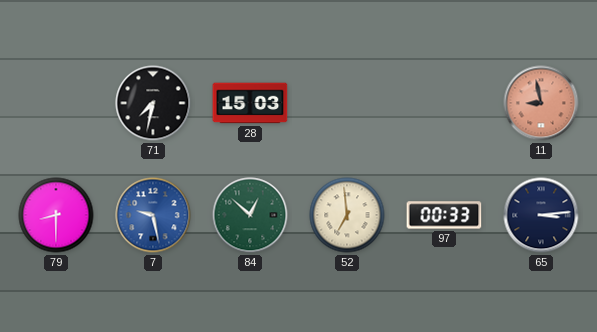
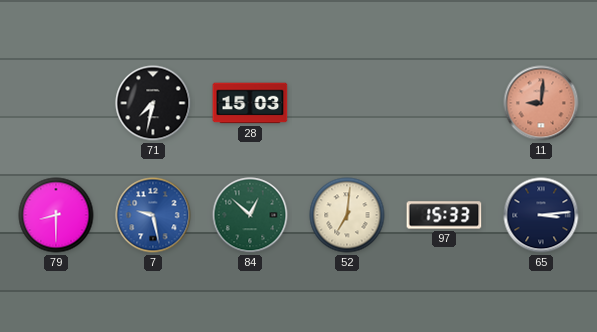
11: 8:58 -> 9:01 (541, 103)
52: 6:59 -> 7:01 (347, 215)
97: 00:33 -> 15:33 (444, 215)
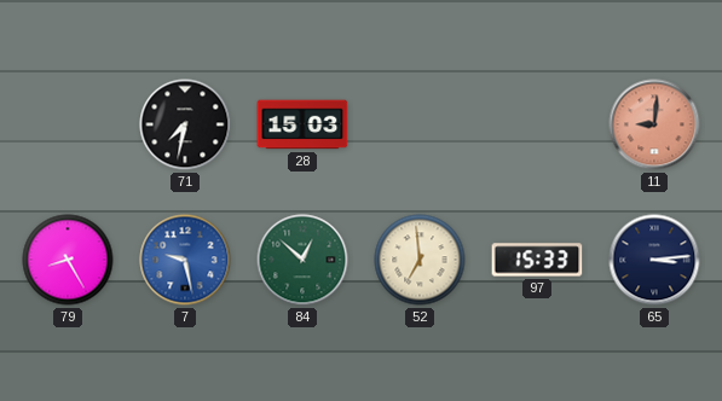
79: 8:30 -> 8:25 (68, 260)
52: 7:01 -> 6:59 (420, 260)
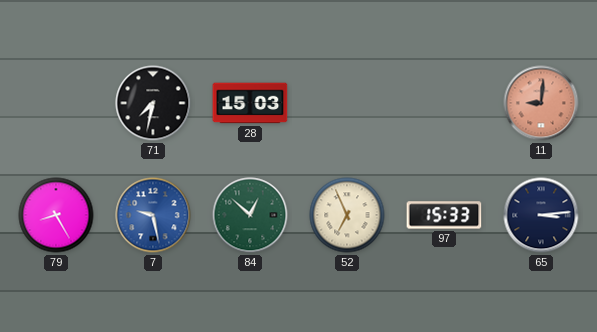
52: 6:59 -> 6:56 (347, 215)
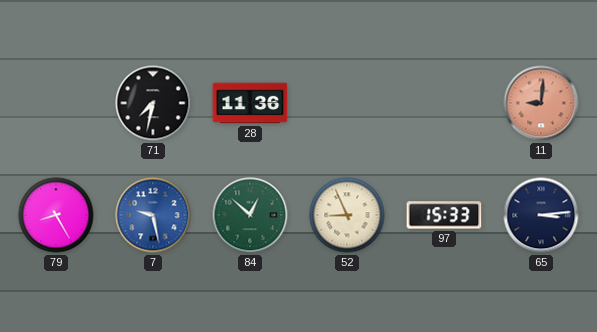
28: 15:03 -> 11:36 (250, 103)
52: 6:56 -> 8:56 (347, 215)
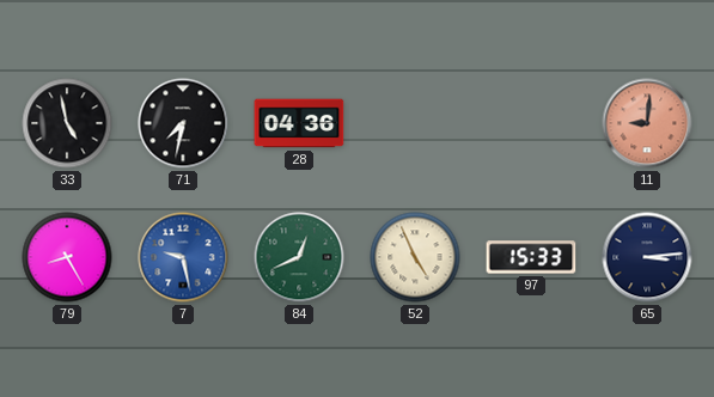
33: none -> 4:58 (67, 123)
28: 11:36 -> 04:36 (299, 123)
84: 12:52 -> 12:41 (299, 257)
52: 8:56 -> 4:56 (415, 257)
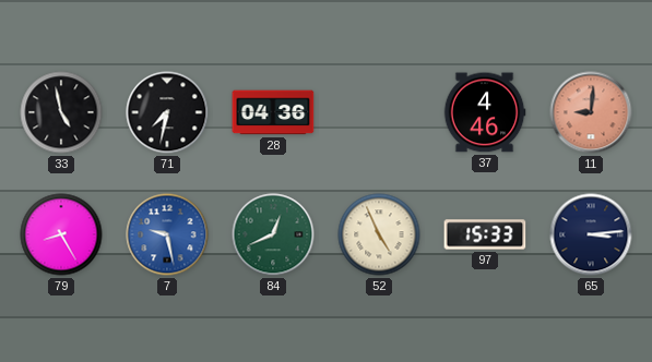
37: none -> 4:46 (485, 112)
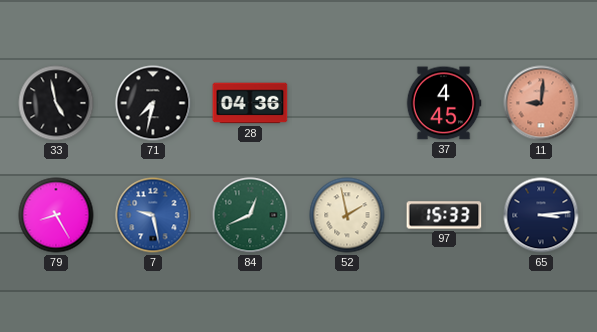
37: 4:46 -> 4:45 (444, 103)
52: 4:56 -> 1:58 (347, 215)
